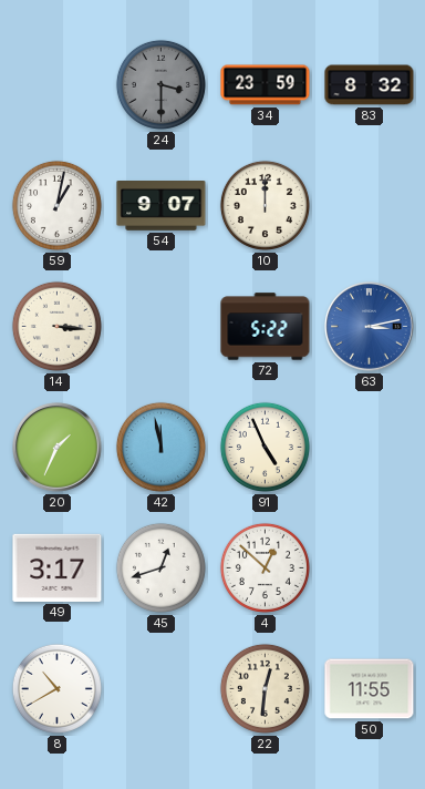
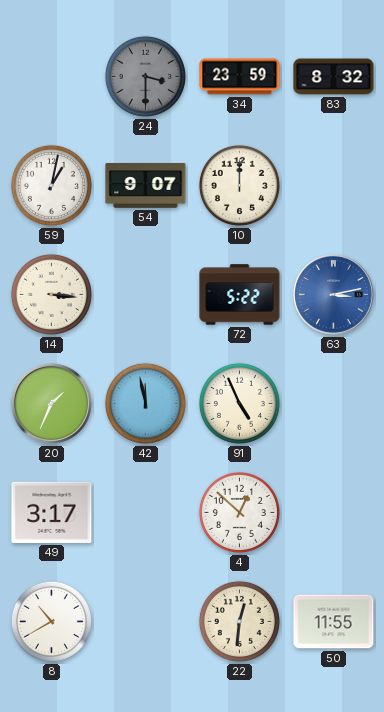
45: 12:42 -> none (160, 567)
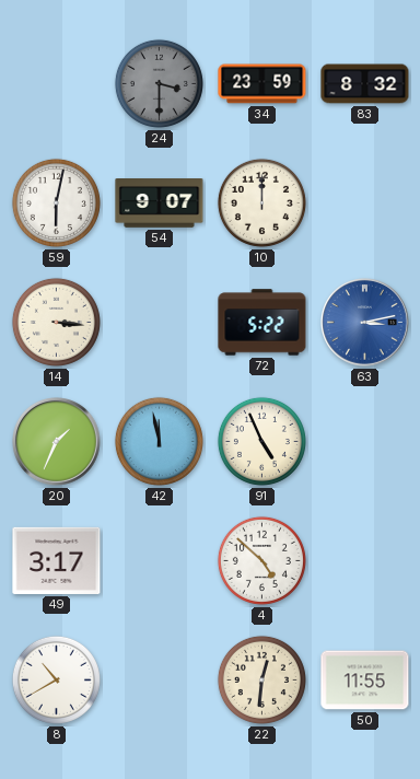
59: 1:02 -> 6:02 (56, 202)
4: 12:52 -> 4:52 (261, 560)
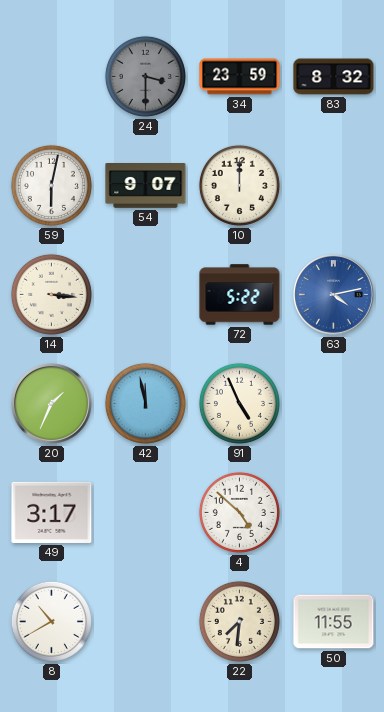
63: 3:13 -> 4:13 (334, 295)
22: 12:31 -> 7:31 (239, 621)
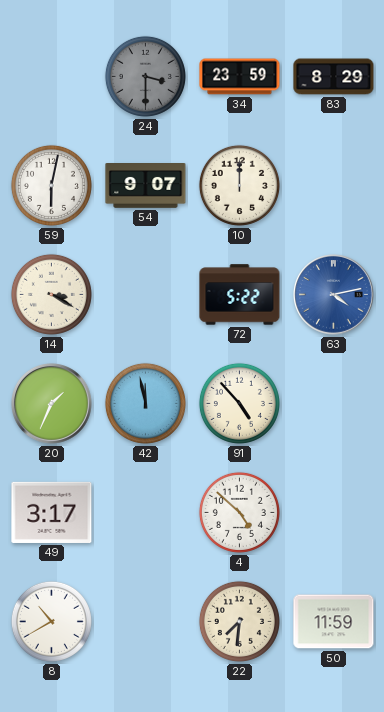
83: 8:32 -> 8:29 (334, 77)
14: 3:16 -> 3:20 (51, 294)
91: 4:56 -> 4:53 (239, 403)
50: 11:55 -> 11:59 (334, 622)
